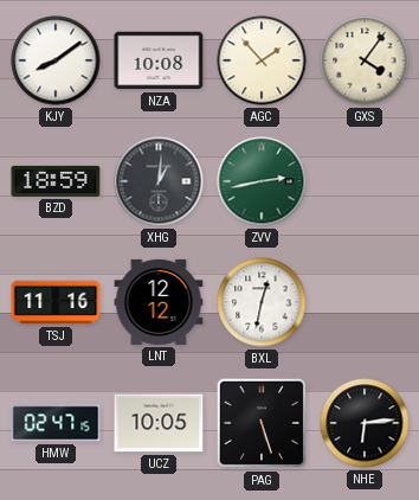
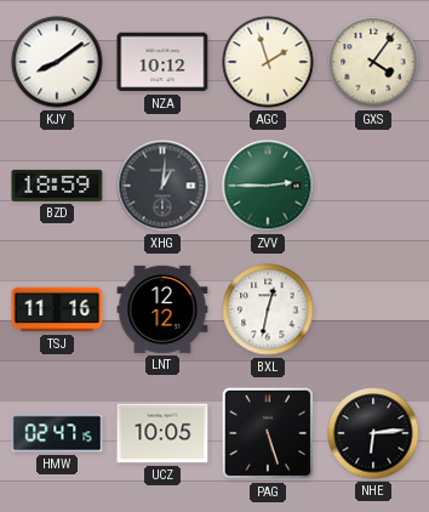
NZA: 10:08 -> 10:12 (162, 62)
AGC: 1:53 -> 1:57 (268, 62)
ZVV: 2:43 -> 2:45 (268, 186)
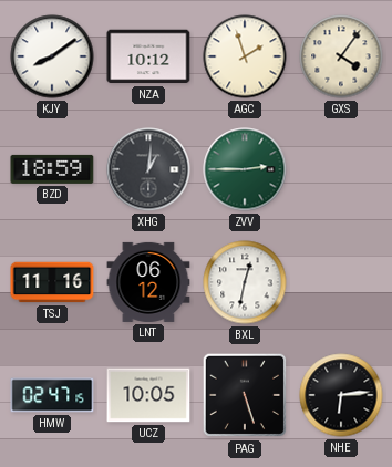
LNT: 12:12 -> 06:12 (148, 282)
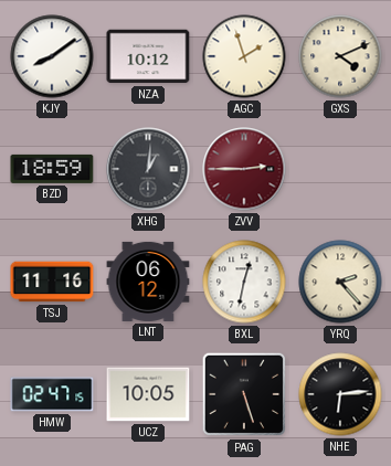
GXS: 4:06 -> 4:11 (340, 56)
ZVV dial: green -> burgundy (244, 169)
YRQ: none -> 2:23 (340, 282)
